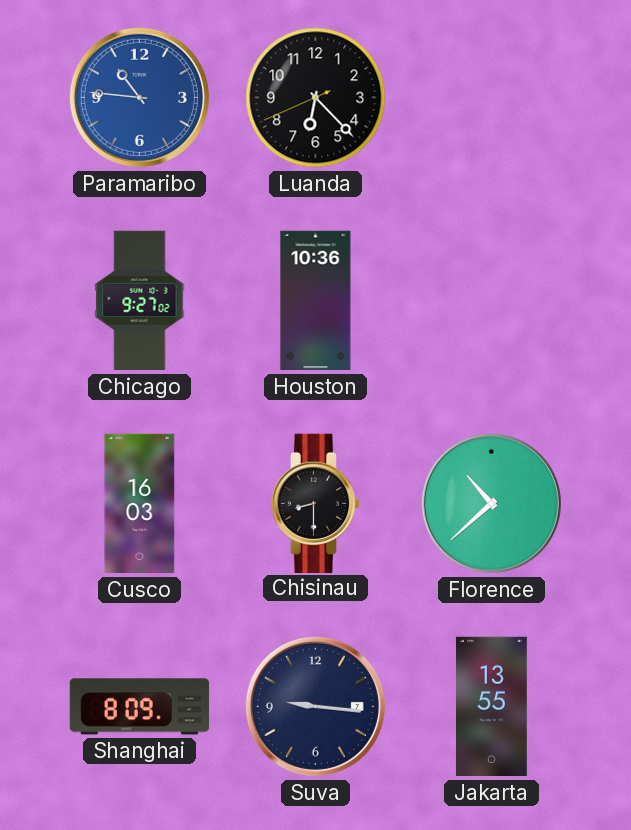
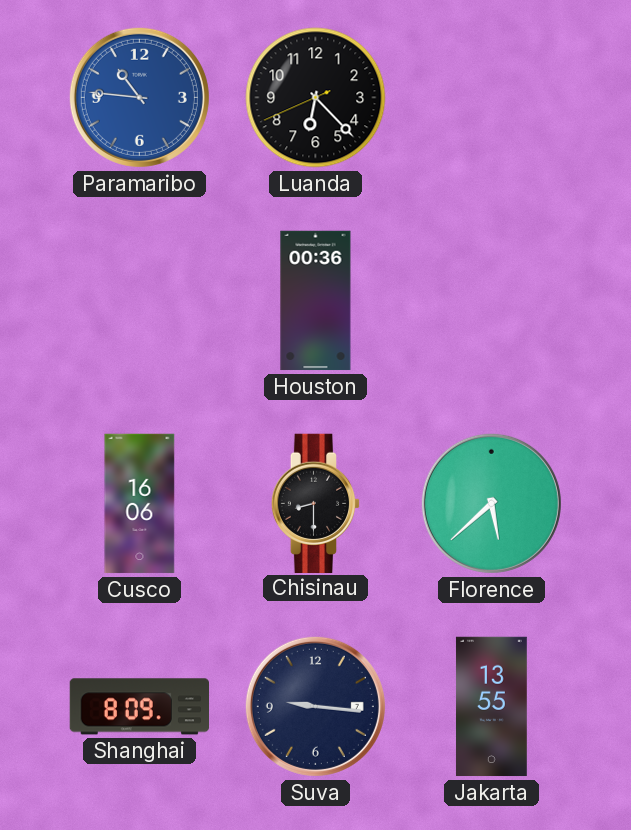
Chicago: 9:27 -> none (140, 301)
Houston: 10:36 -> 00:36 (316, 301)
Cusco: 16:03 -> 16:06 (140, 504)
Florence: 10:38 -> 5:38 (491, 503)
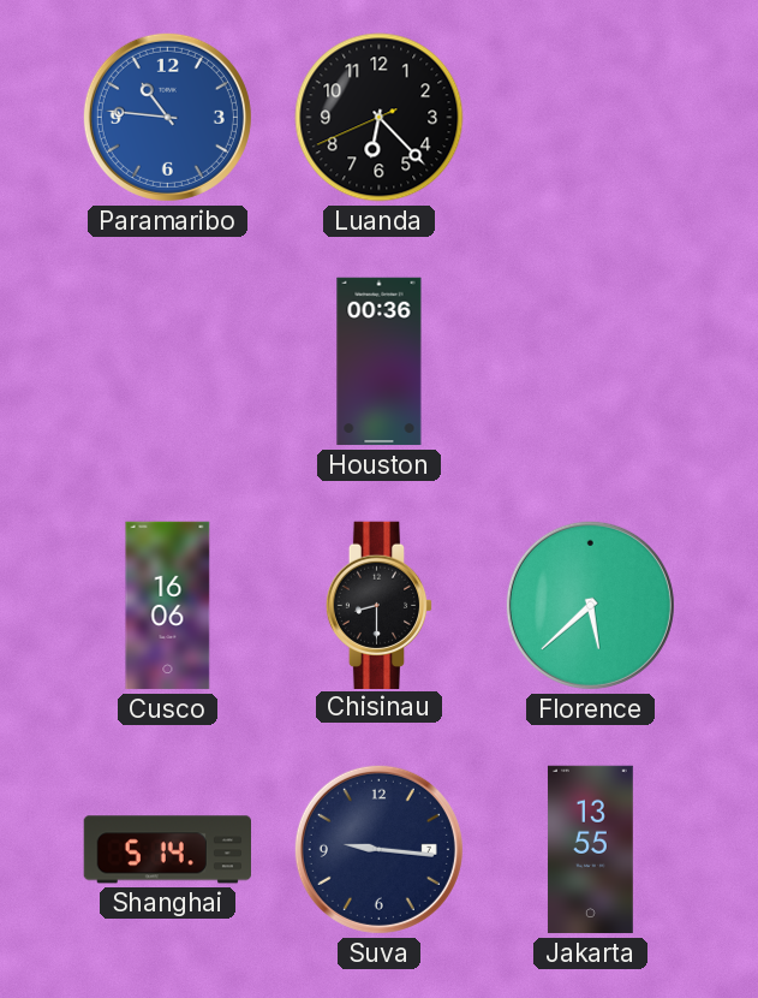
Shanghai: 8:09 -> 5:14 (167, 850)
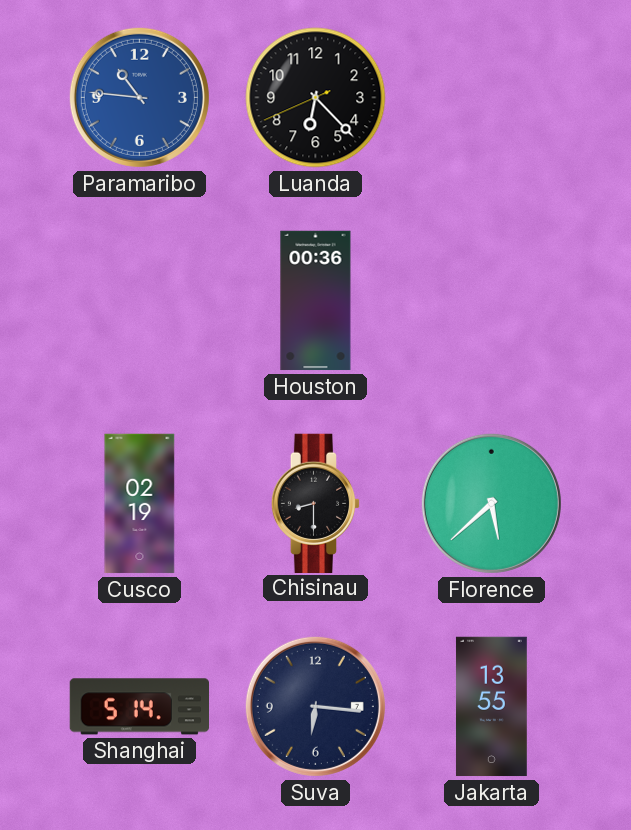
Cusco: 16:06 -> 02:19 (140, 504)
Suva: 9:16 -> 6:16 (315, 706)
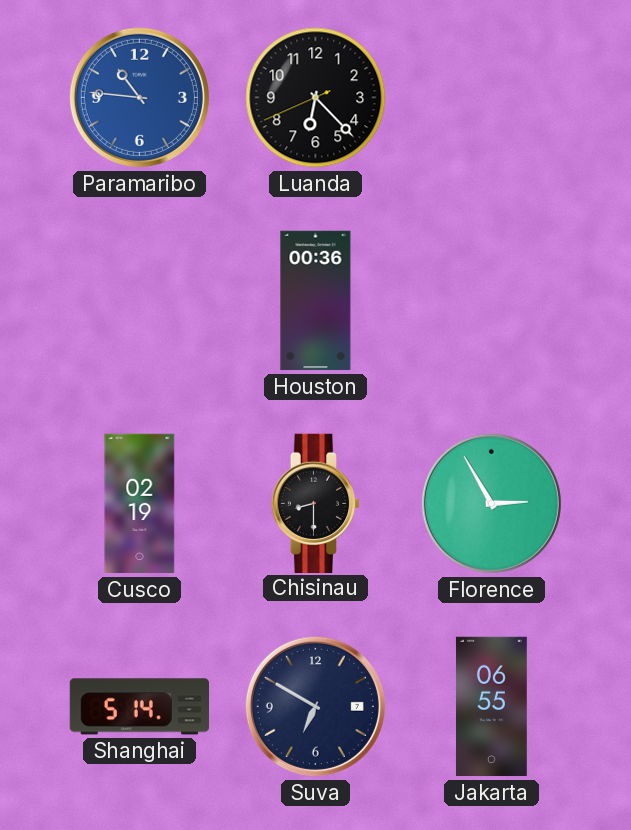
Florence: 5:38 -> 2:55 (491, 503)
Suva: 6:16 -> 6:50 (315, 706)
Jakarta: 13:55 -> 06:55 (491, 707)
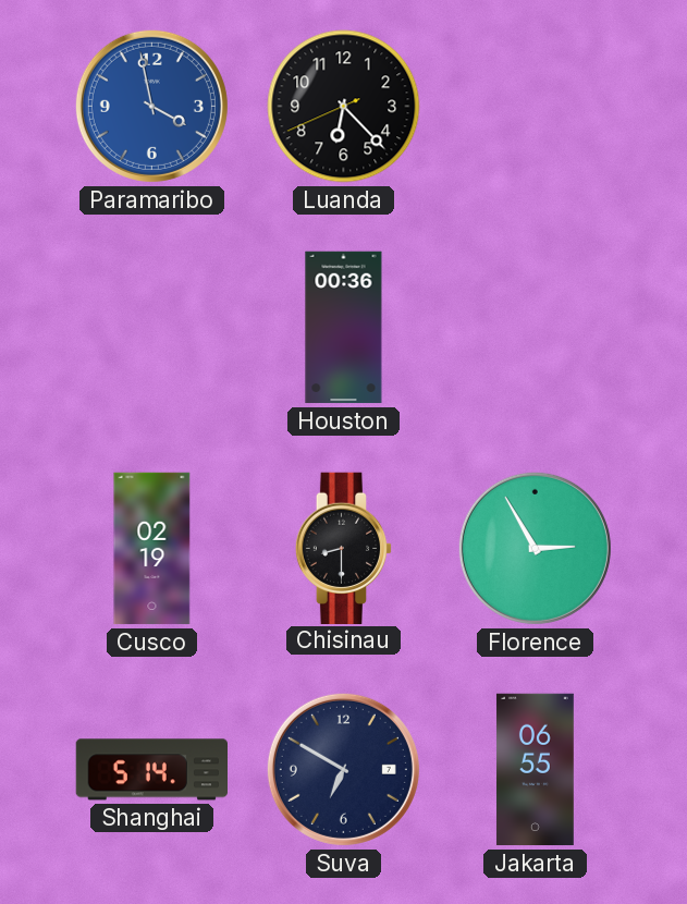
Paramaribo: 10:46 -> 3:58 (151, 106)
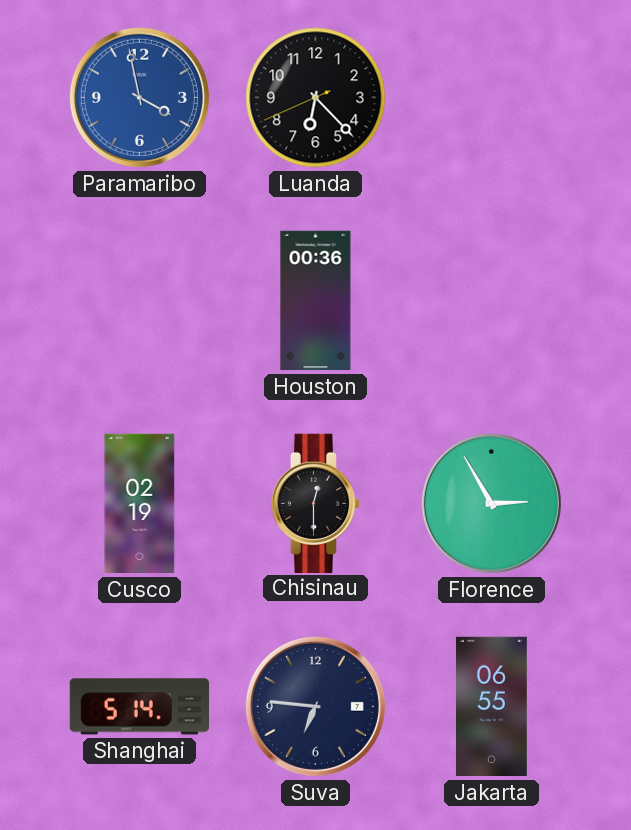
Chisinau: 8:30 -> 12:30 (316, 503)
Suva: 6:50 -> 6:46 (315, 706)
